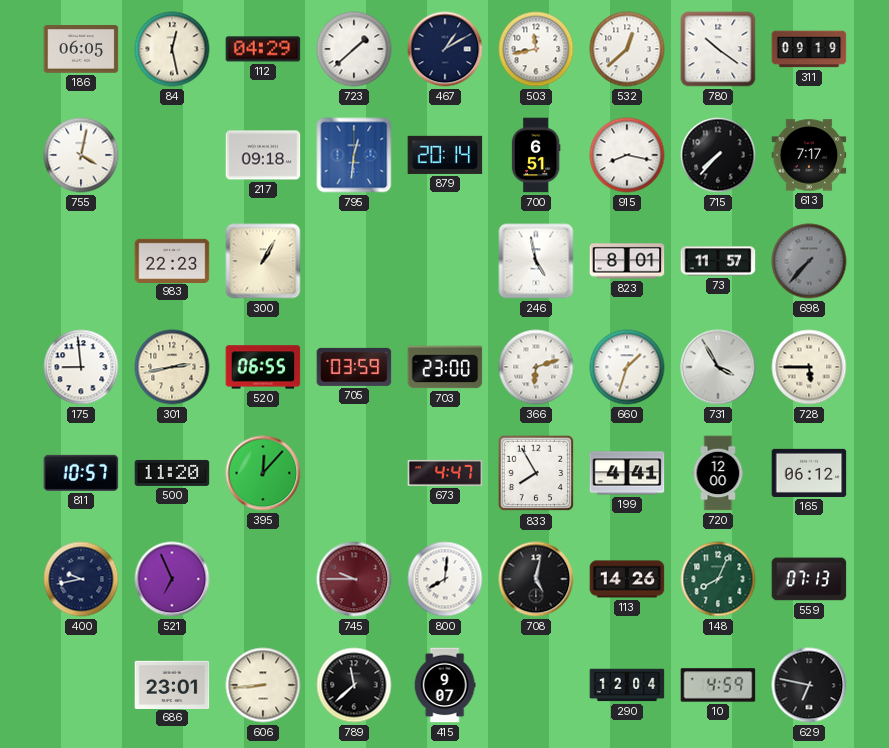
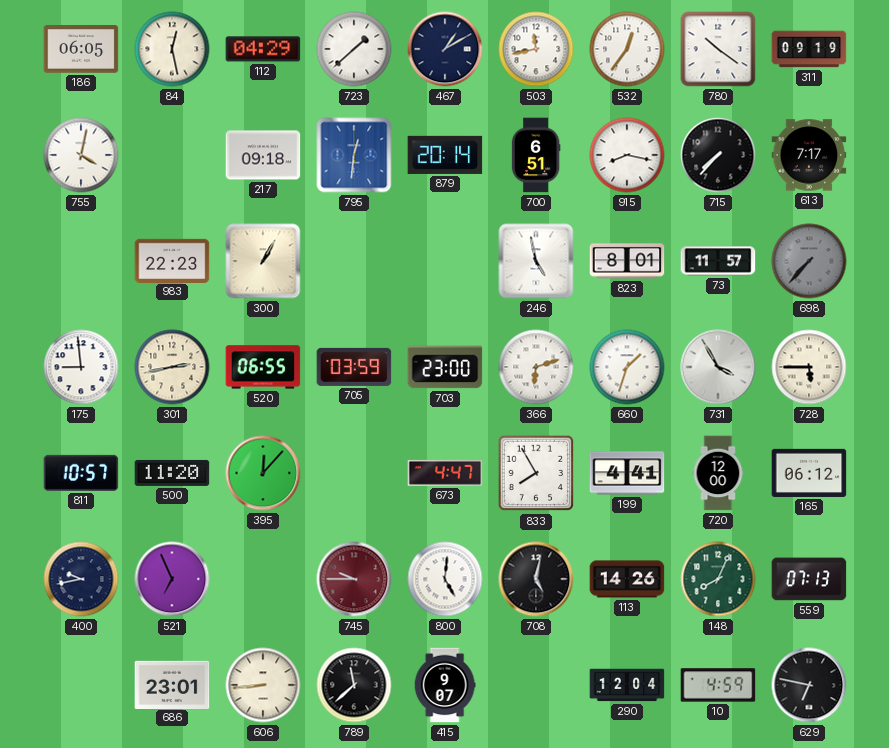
532: 12:38 -> 12:36 (627, 49)
800: 8:01 -> 5:01 (445, 579)
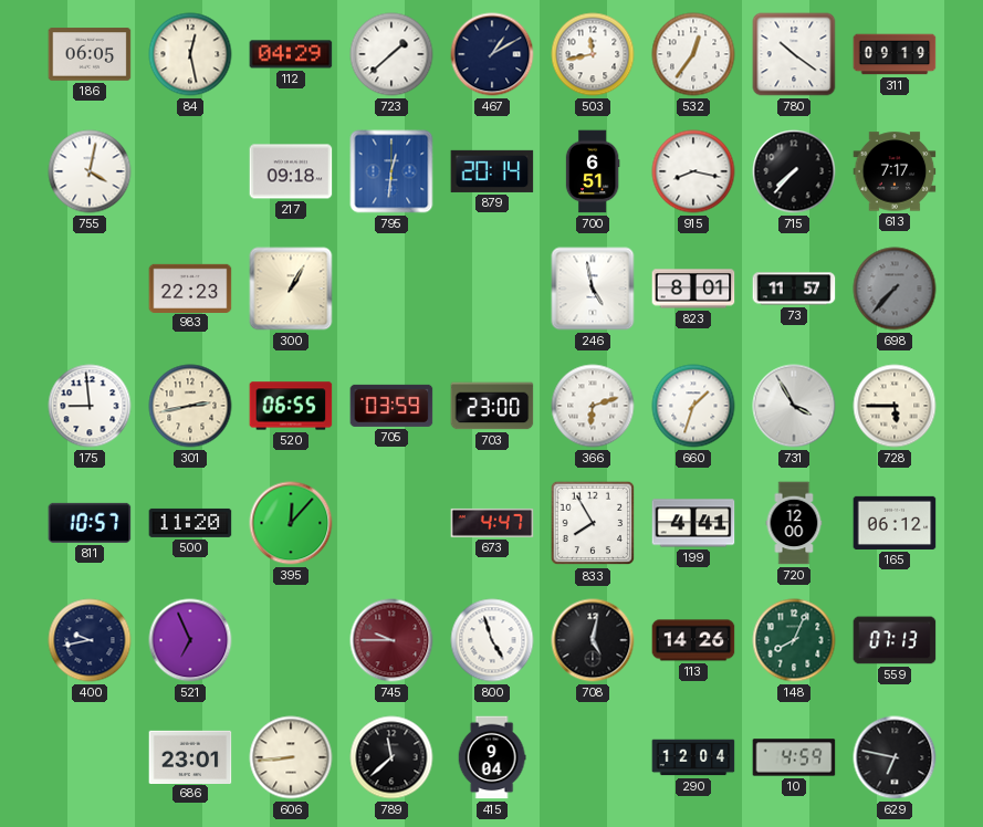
800: 5:01 -> 4:57 (492, 640)
415: 9:07 -> 9:04 (492, 757)
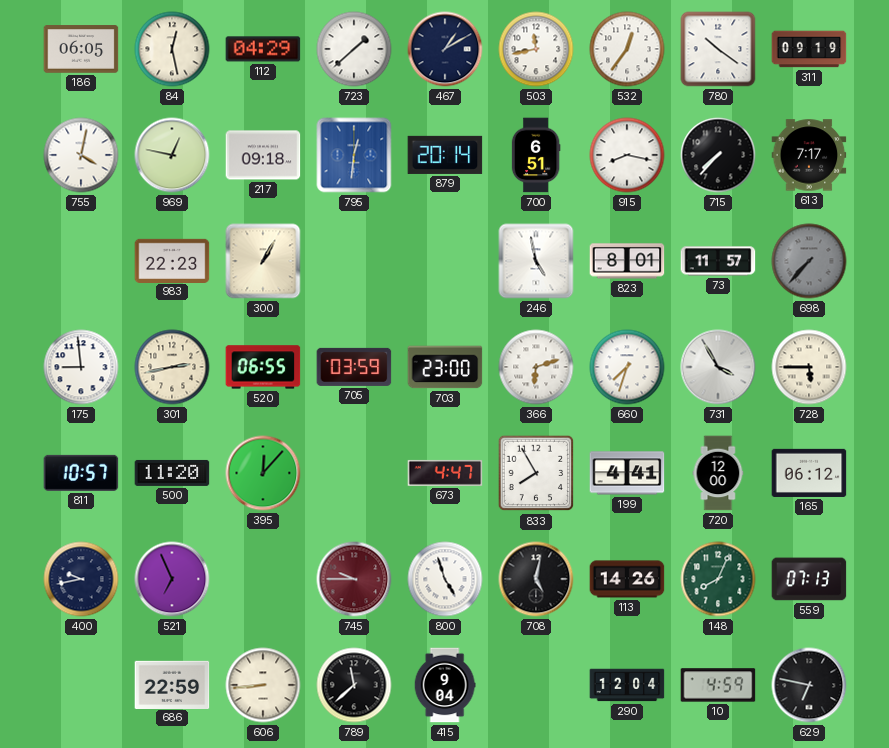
969: none -> 12:47 (172, 155)
660: 1:33 -> 7:33 (627, 367)
686: 23:01 -> 22:59 (172, 684)
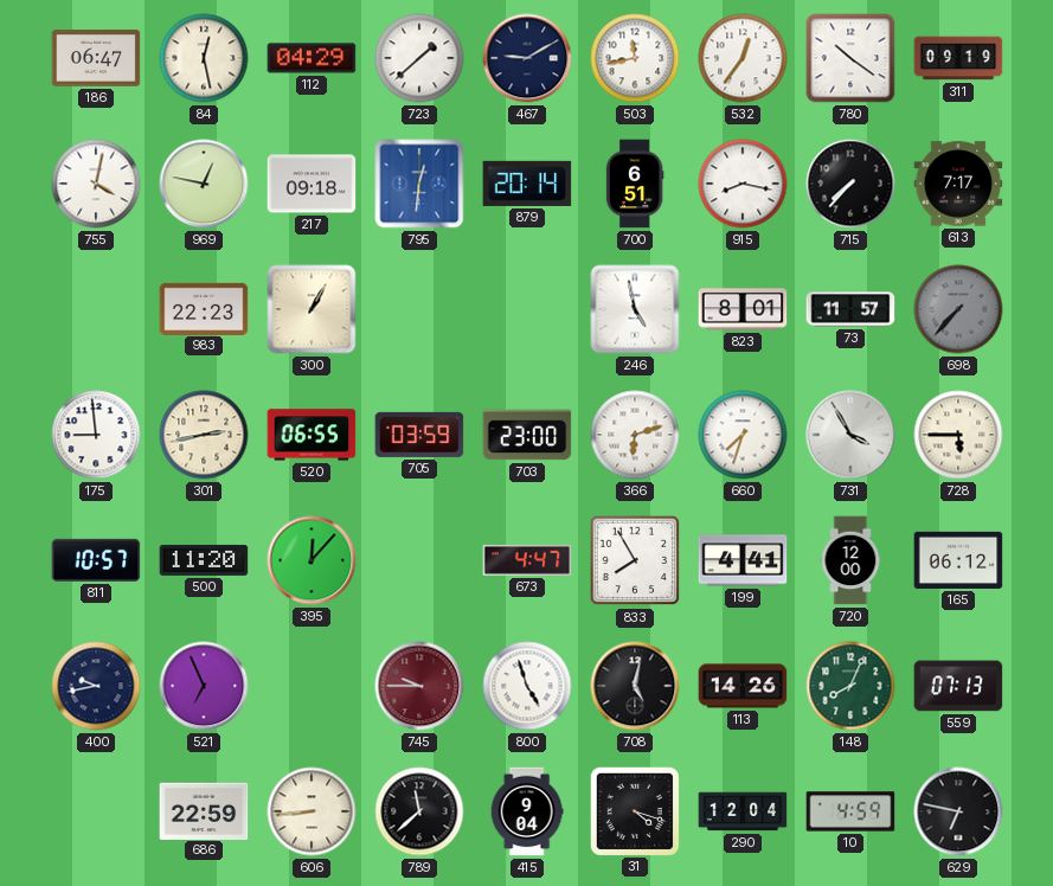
186: 06:05 -> 06:47 (96, 58)
467: 1:10 -> 9:10 (527, 58)
31: none -> 4:18 (634, 810)
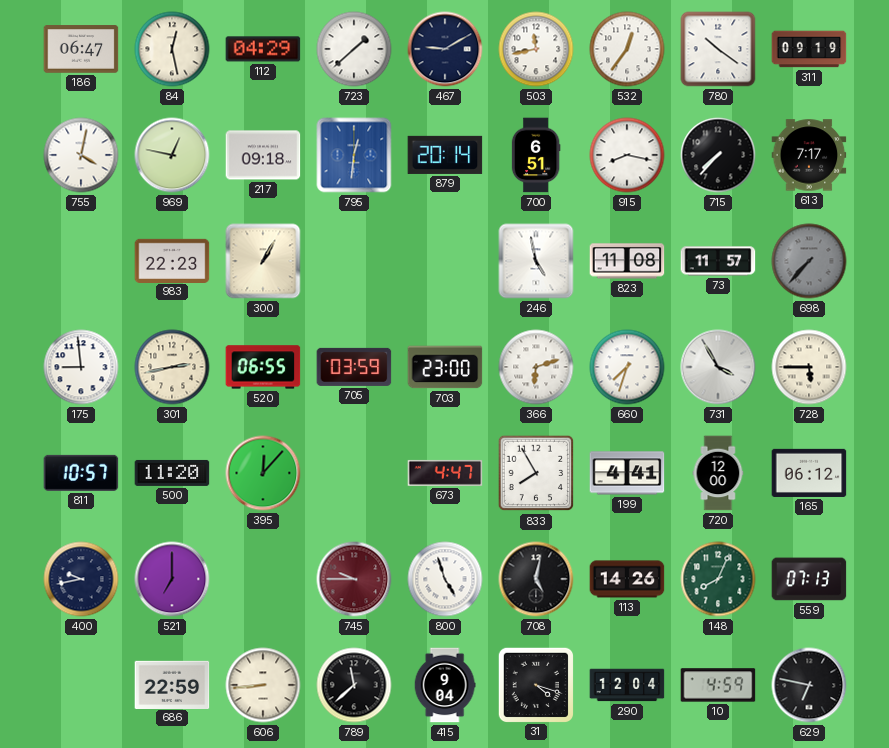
823: 8:01 -> 11:08 (627, 261)
521: 6:56 -> 7:00 (172, 579)
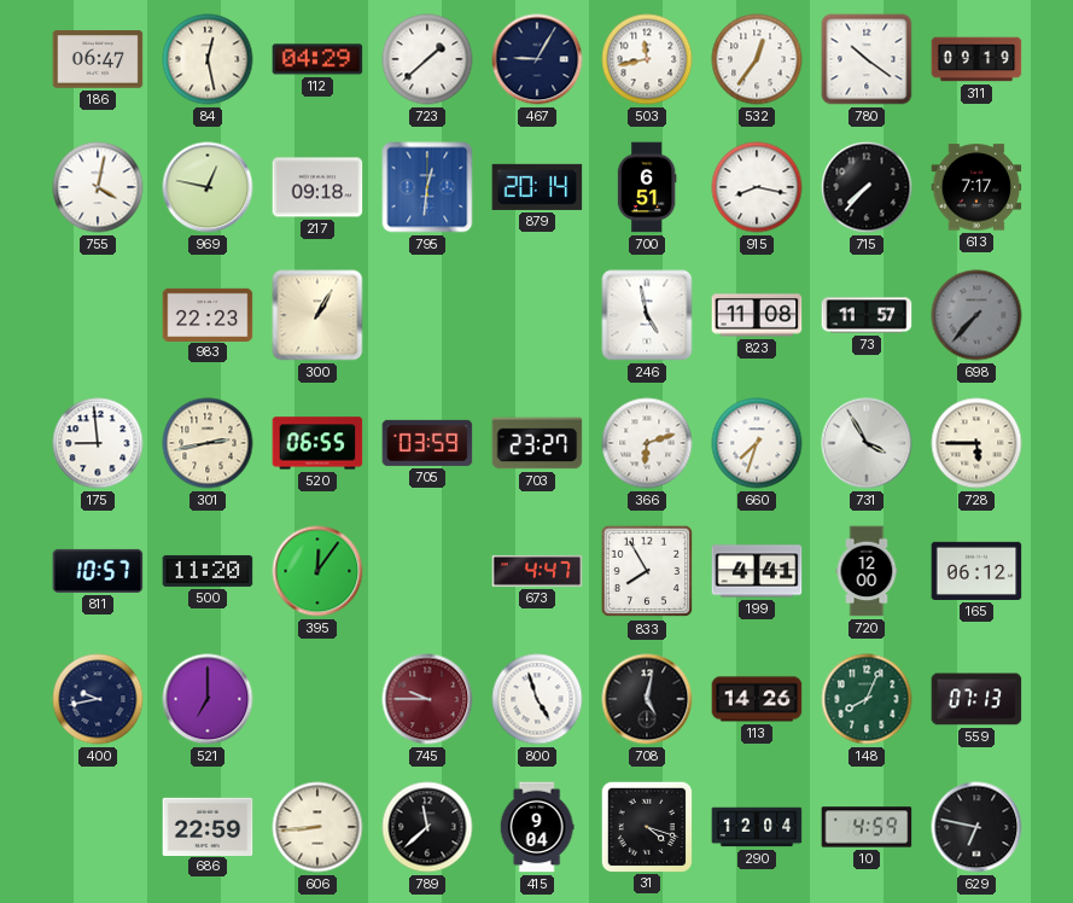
467: 9:10 -> 9:05 (537, 59)
703: 23:00 -> 23:27 (537, 443)
395: 12:07 -> 12:06 (317, 571)
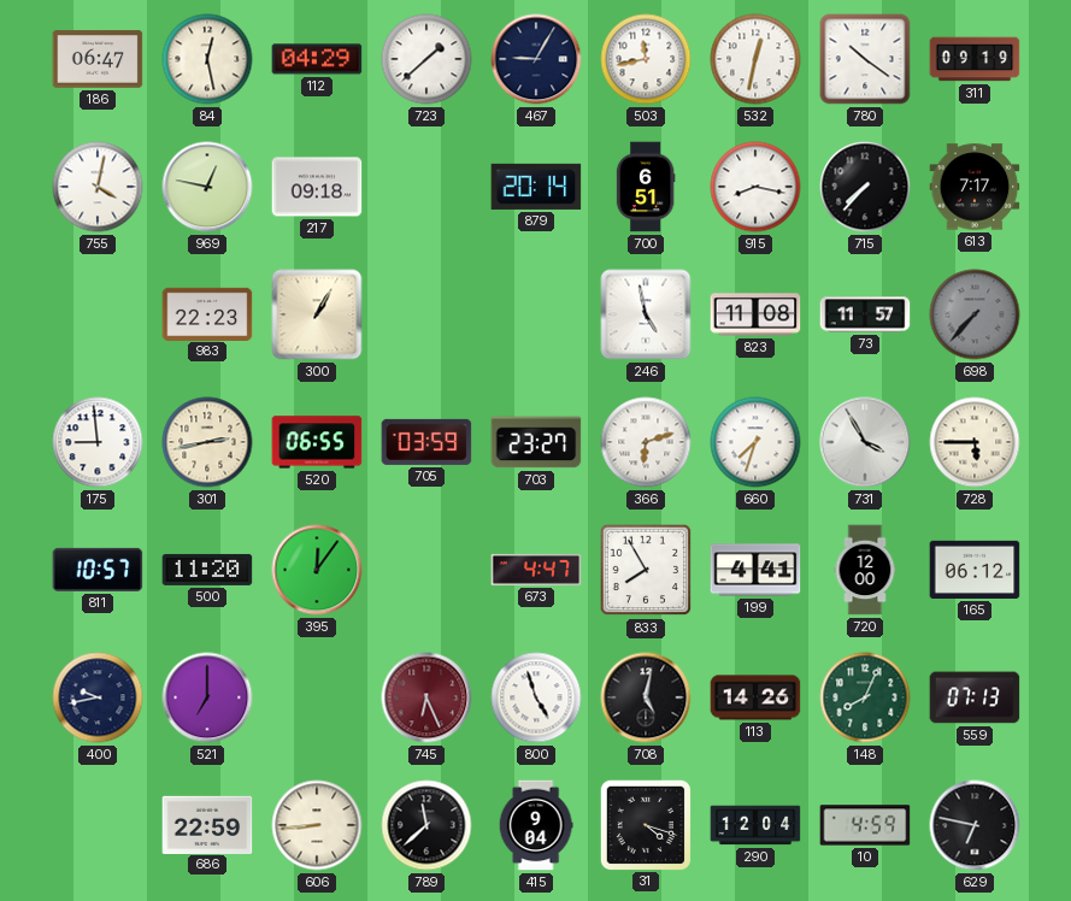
532: 12:36 -> 12:32 (755, 59)
795: 12:31 -> none (427, 187)
745: 9:45 -> 6:26 (426, 697)
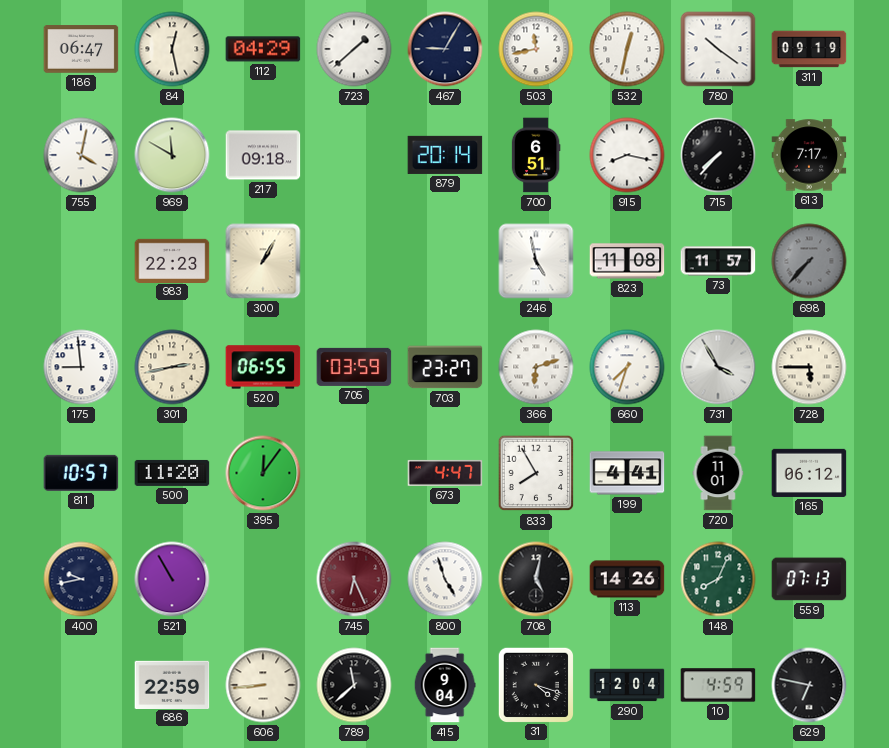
969: 12:47 -> 11:50 (172, 155)
720: 12:00 -> 11:01 (718, 473)
521: 7:00 -> 10:55 (172, 579)
